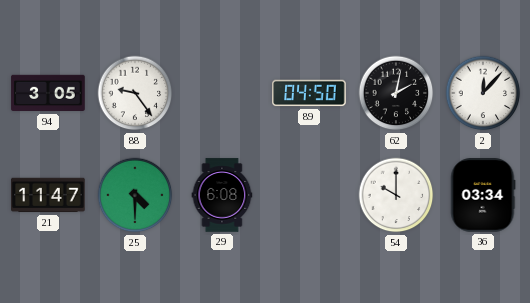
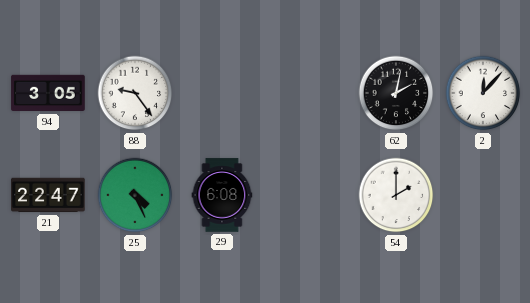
89: 04:50 -> none (309, 93)
21: 11:47 -> 22:47 (48, 195)
25: 4:30 -> 4:26 (135, 195)
54: 10:00 -> 2:00 (396, 195)
36: 03:34 -> none (483, 195)
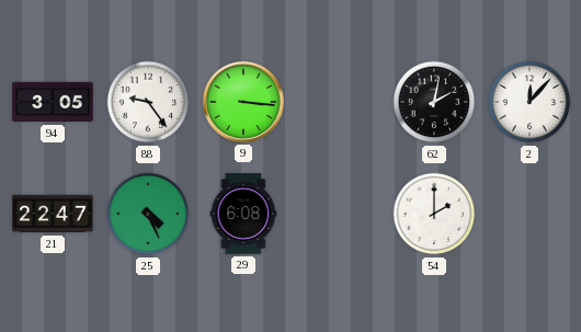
9: none -> 3:16 (243, 102)
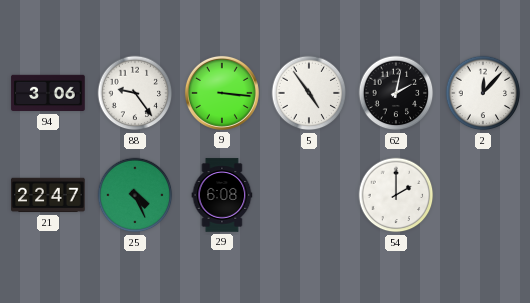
94: 3:05 -> 3:06 (48, 93)
5: none -> 4:54 (309, 93)
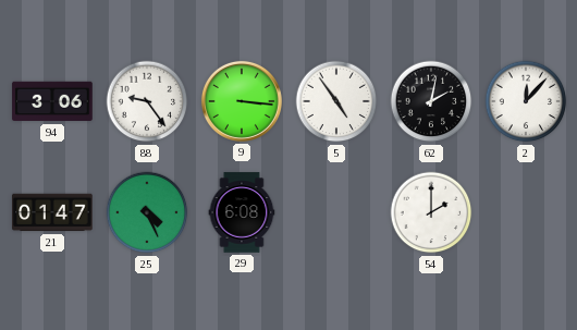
21: 22:47 -> 01:47 (52, 212)
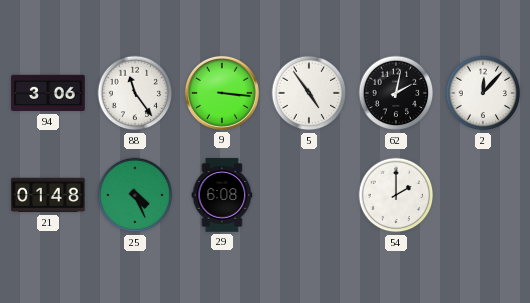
88: 9:24 -> 11:24 (135, 93)
21: 01:47 -> 01:48 (48, 195)
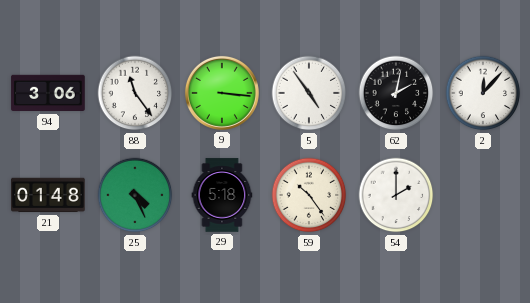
29: 6:08 -> 5:18 (222, 195)
59: none -> 10:24 (309, 195)
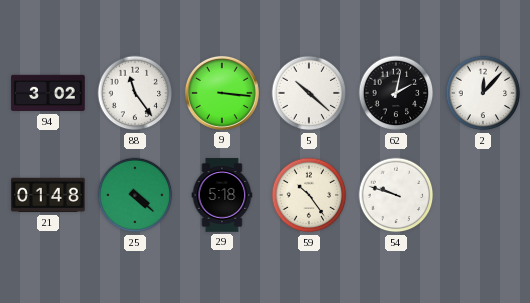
94: 3:06 -> 3:02 (48, 93)
5: 4:54 -> 10:22 (309, 93)
25: 4:26 -> 4:22 (135, 195)
54: 2:00 -> 9:48 (396, 195)
